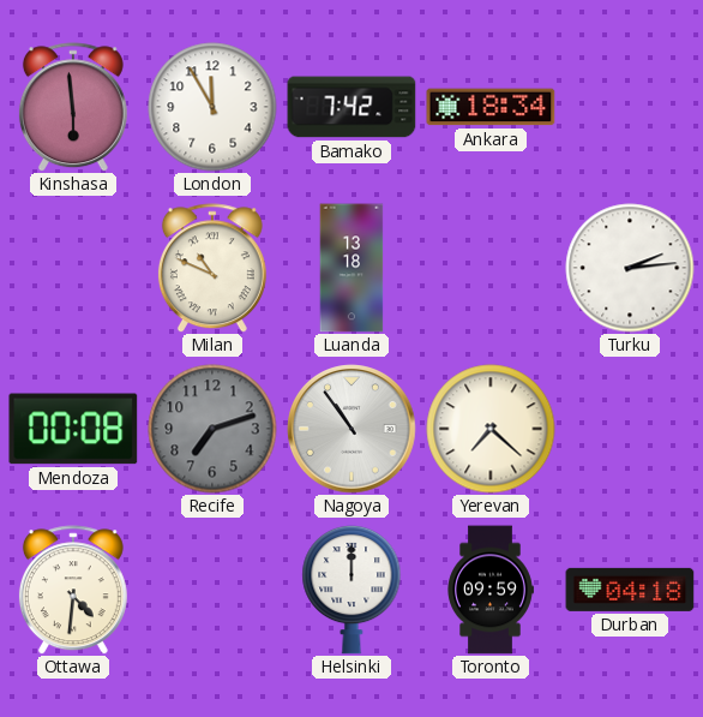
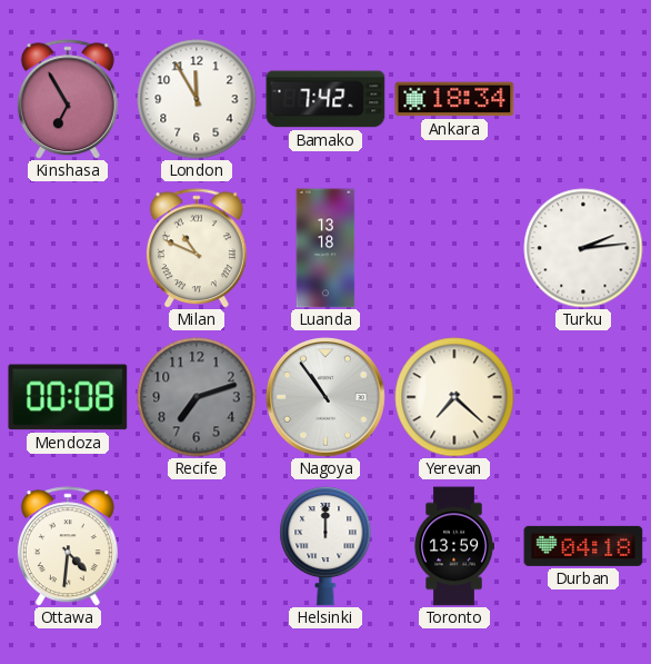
Kinshasa: 5:59 -> 6:55 (68, 99)
Toronto: 09:59 -> 13:59 (454, 546)
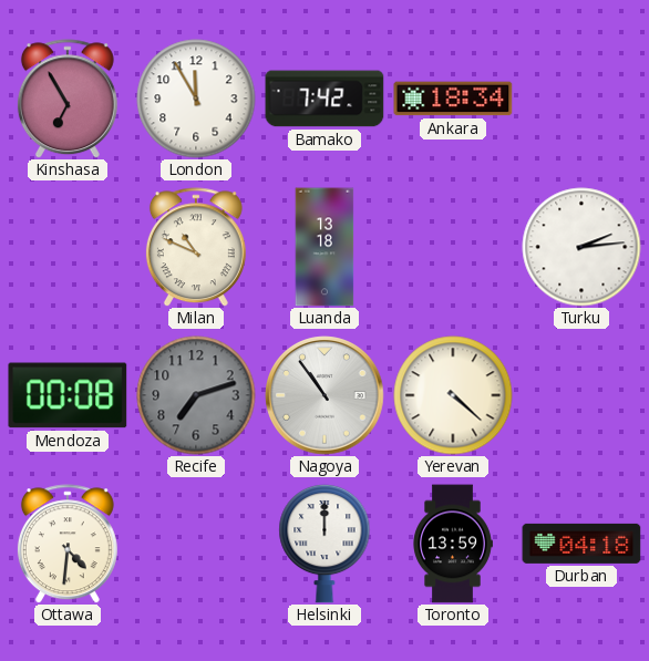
Yerevan: 7:22 -> 4:22 (453, 395)
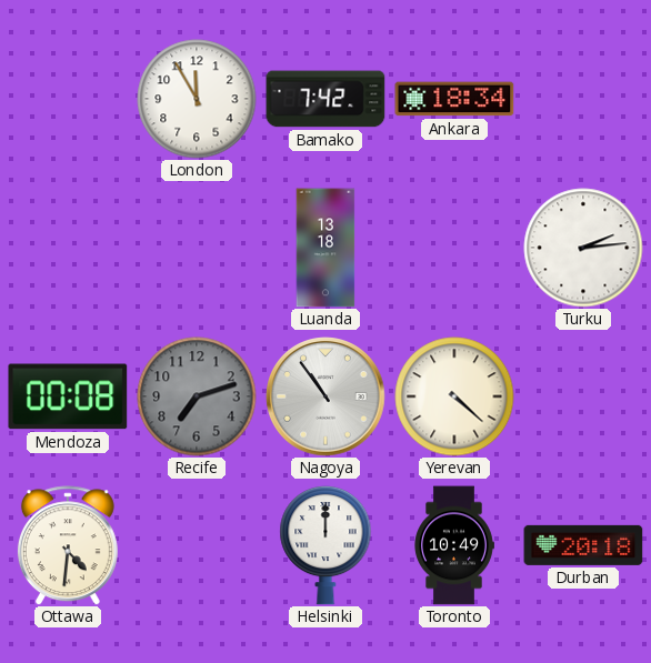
Kinshasa: 6:55 -> none (68, 99)
Milan: 10:49 -> none (196, 247)
Toronto: 13:59 -> 10:49 (454, 545)
Durban: 04:18 -> 20:18 (583, 545)
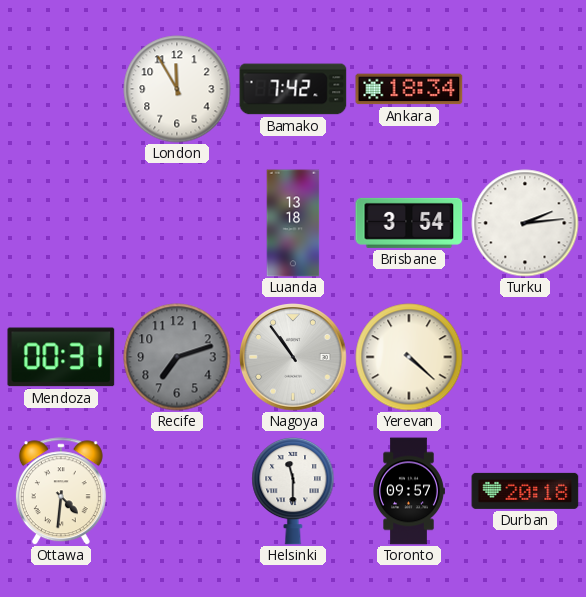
Brisbane: none -> 3:54 (409, 223)
Mendoza: 00:08 -> 00:31 (61, 357)
Helsinki: 12:00 -> 11:30 (293, 491)
Toronto: 10:49 -> 09:57 (409, 491)
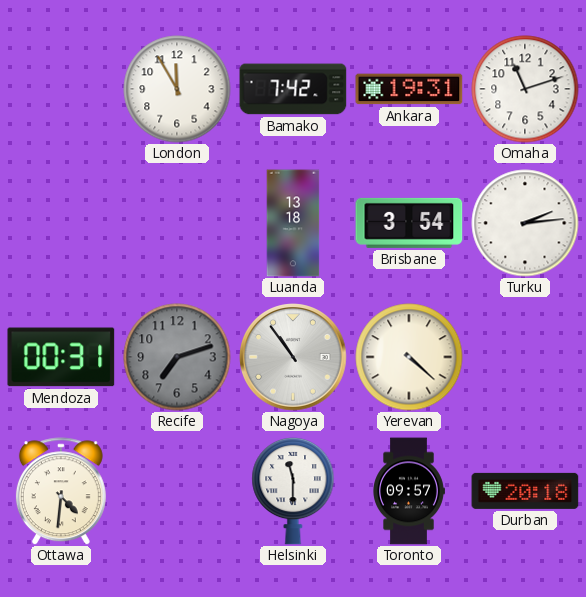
Ankara: 18:34 -> 19:31 (409, 89)
Omaha: none -> 11:12 (525, 89)
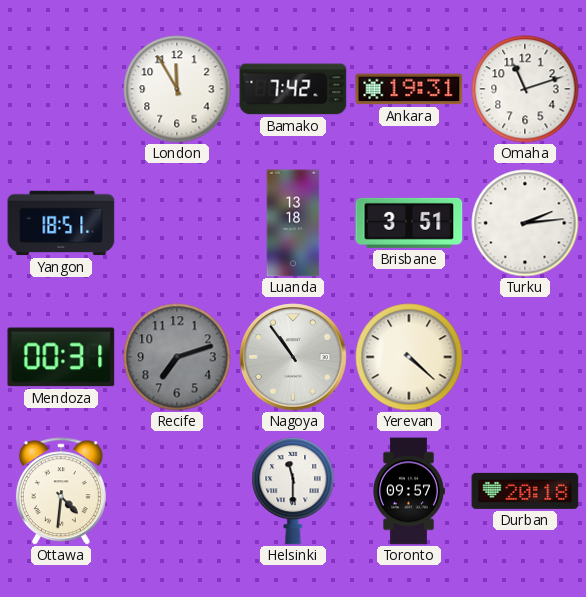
Yangon: none -> 18:51 (61, 223)
Brisbane: 3:54 -> 3:51 (409, 223)
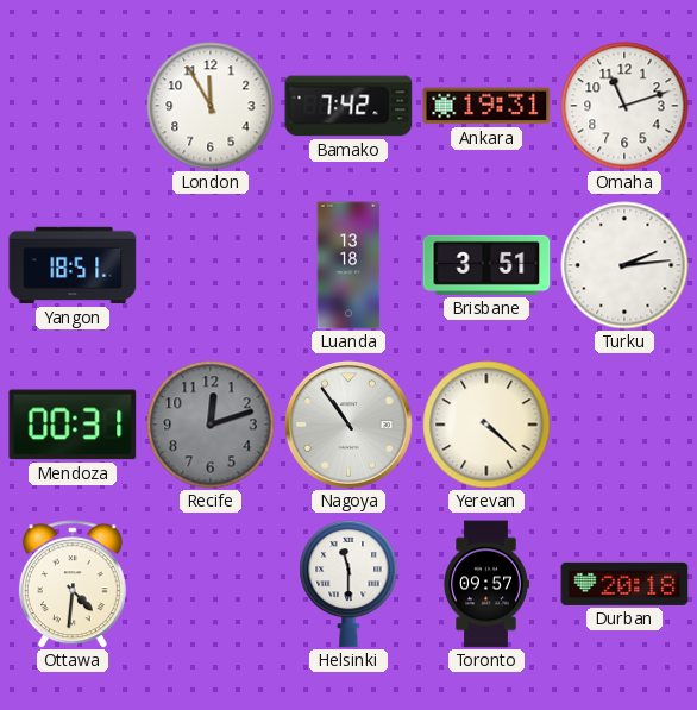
Recife: 7:12 -> 12:12 (211, 425)
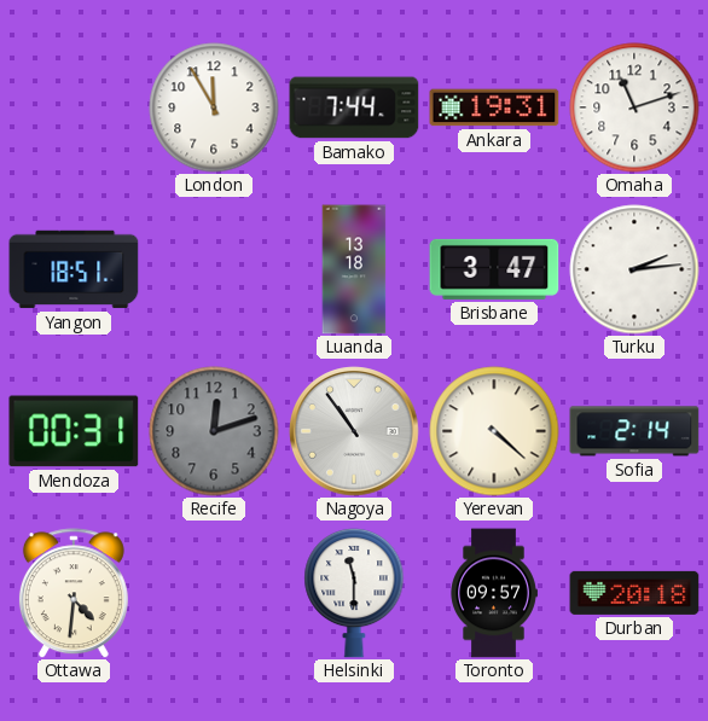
Bamako: 7:42 -> 7:44 (354, 107)
Brisbane: 3:51 -> 3:47 (494, 269)
Sofia: none -> 2:14 (634, 431)
